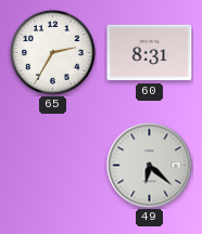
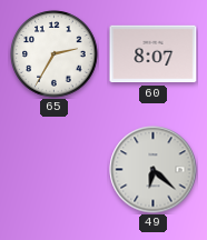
60: 8:31 -> 8:07 (154, 54)
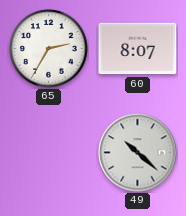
49: 6:22 -> 10:22 (138, 153)
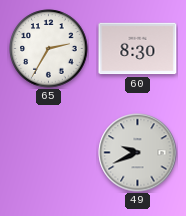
60: 8:07 -> 8:30 (138, 49)
49: 10:22 -> 9:41 (138, 153)
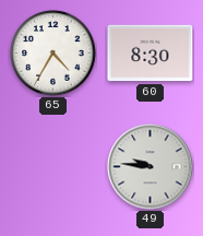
65: 2:35 -> 4:35 (53, 54)
49: 9:41 -> 9:46 (151, 167)
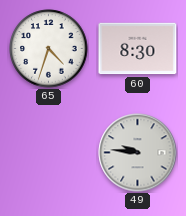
65: 4:35 -> 4:33 (49, 49)
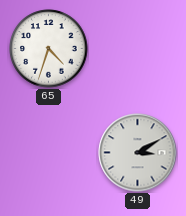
60: 8:30 -> none (138, 49)
49: 9:46 -> 3:10 (138, 153)
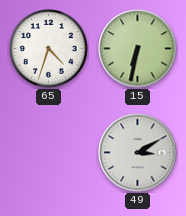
15: none -> 6:32 (138, 49)
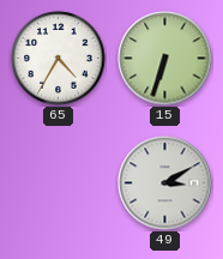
65: 4:33 -> 4:35 (59, 59)
15: 6:32 -> 6:33 (165, 59)
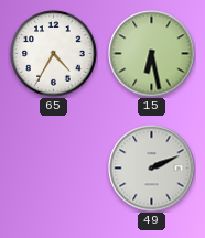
15: 6:33 -> 6:28 (152, 54)
49: 3:10 -> 2:11 (152, 169)
